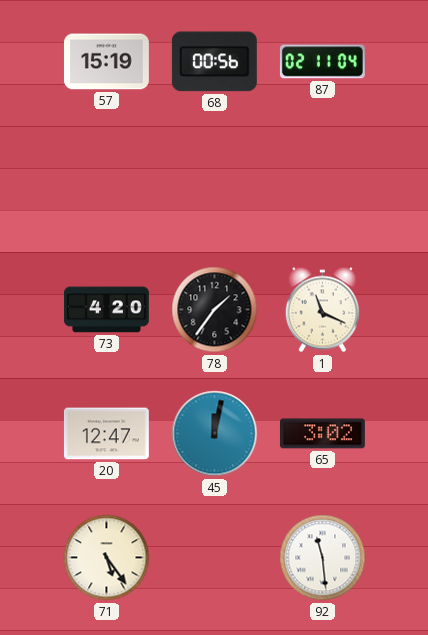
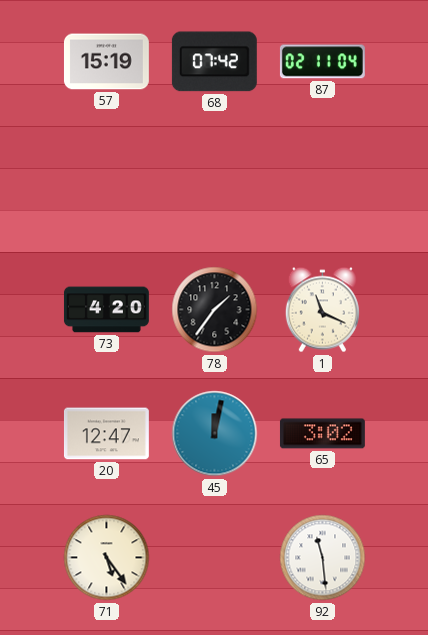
68: 00:56 -> 07:42 (214, 62)
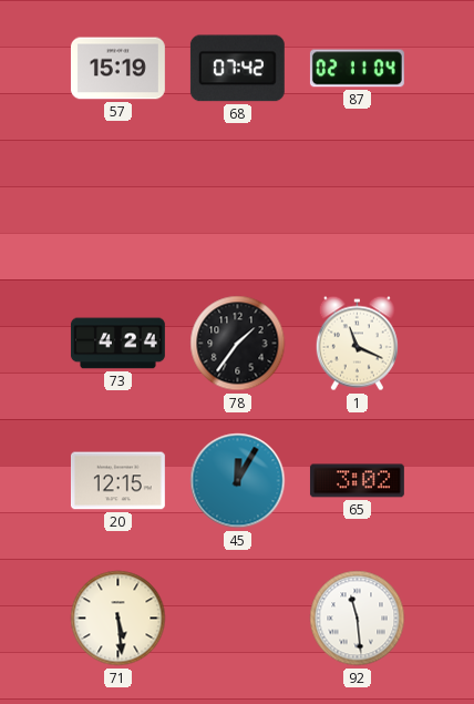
73: 4:20 -> 4:24 (117, 344)
20: 12:47 -> 12:15 (117, 481)
45: 12:02 -> 12:05 (238, 481)
71: 5:24 -> 5:29 (118, 619)
